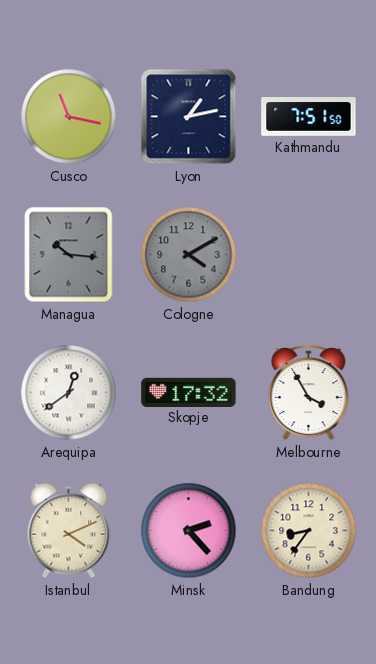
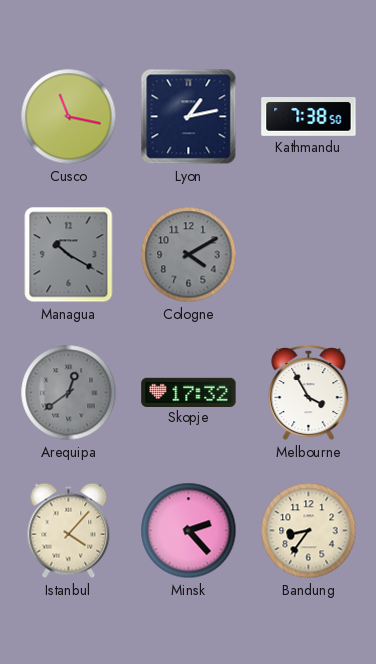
Kathmandu: 7:51 -> 7:38 (309, 117)
Managua: 10:16 -> 10:20 (69, 255)
Arequipa dial: white -> grey (69, 393)
Istanbul: 4:11 -> 4:07 (69, 531)
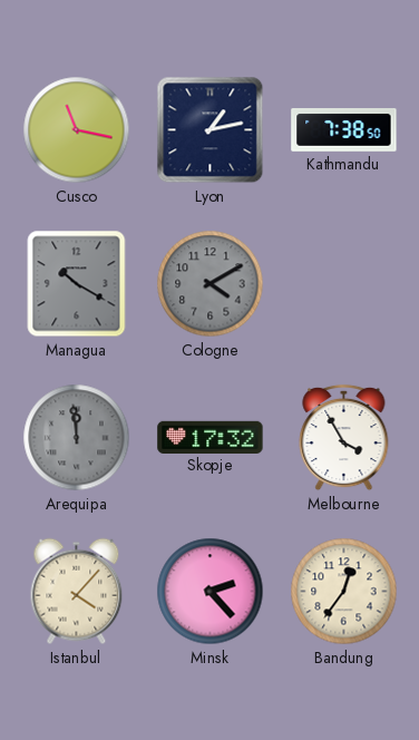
Arequipa: 12:39 -> 11:59 (77, 438)
Bandung: 8:36 -> 12:36 (344, 592)
